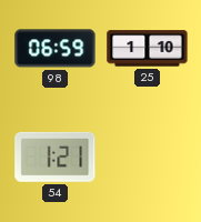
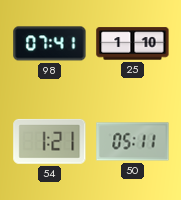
98: 06:59 -> 07:41 (50, 44)
50: none -> 05:11 (133, 142)
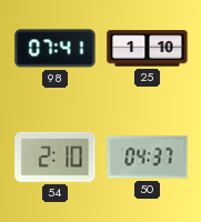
54: 1:21 -> 2:10 (56, 157)
50: 05:11 -> 04:37 (148, 158)
